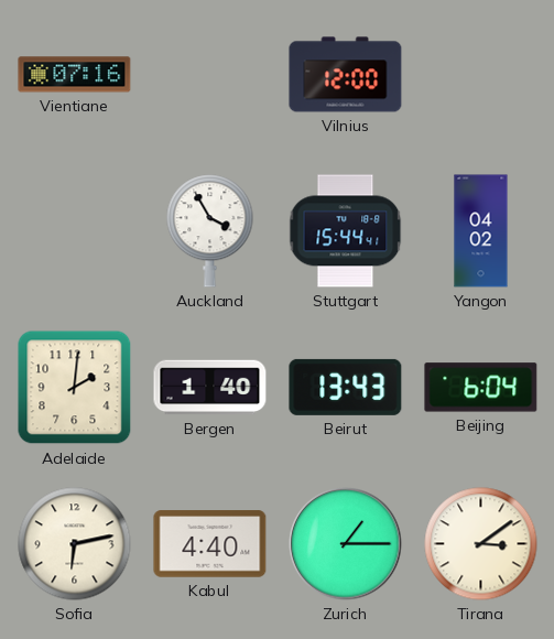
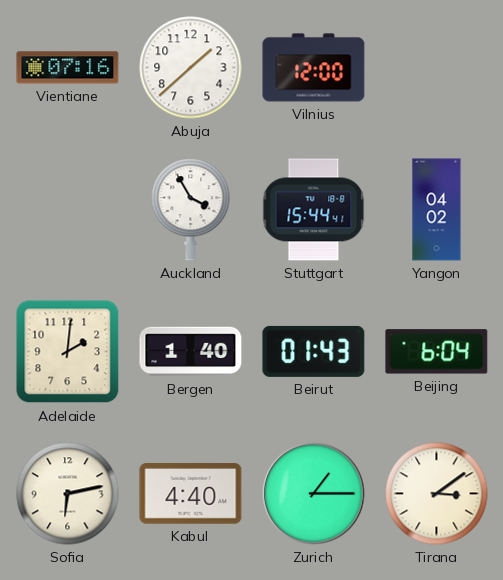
Abuja: none -> 1:38 (191, 68)
Beirut: 13:43 -> 01:43 (314, 351)
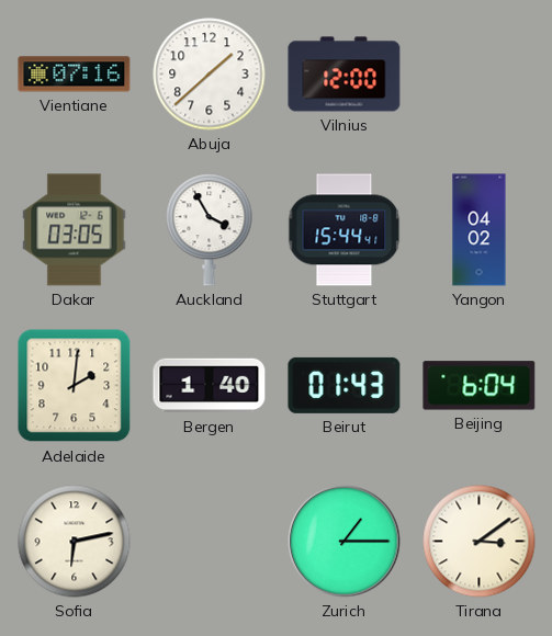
Dakar: none -> 03:05 (75, 230)
Kabul: 4:40 -> none (191, 494)
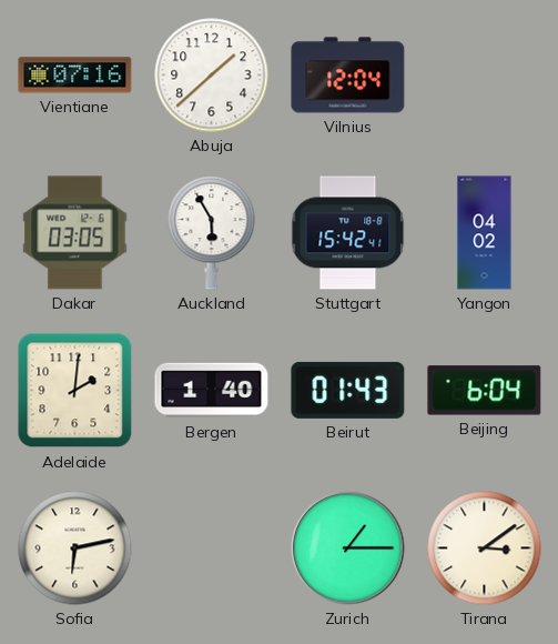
Vilnius: 12:00 -> 12:04 (348, 76)
Auckland: 3:55 -> 5:55 (212, 233)
Stuttgart: 15:44 -> 15:42 (348, 233)
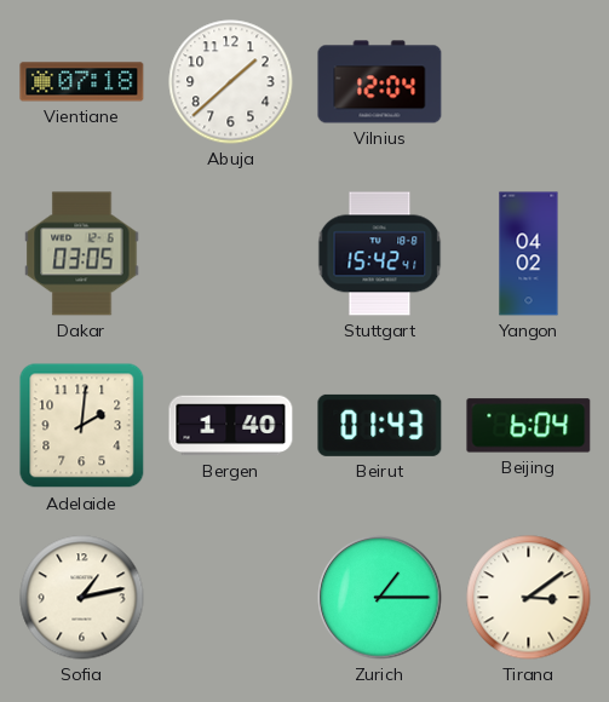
Vientiane: 07:16 -> 07:18 (82, 82)
Auckland: 5:55 -> none (212, 233)
Sofia: 6:13 -> 1:13 (82, 598)
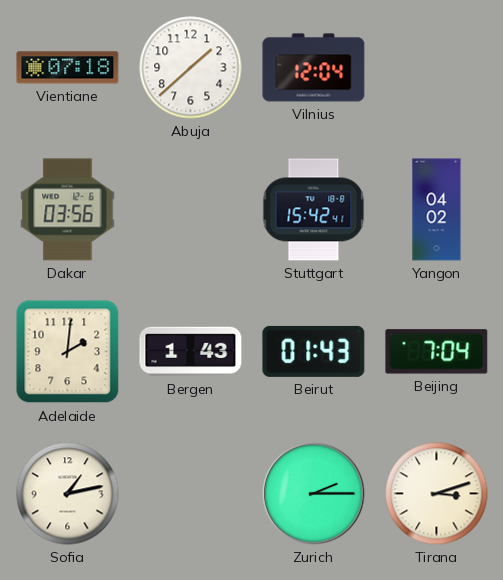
Dakar: 03:05 -> 03:56 (68, 210)
Bergen: 1:40 -> 1:43 (191, 352)
Beijing: 6:04 -> 7:04 (437, 352)
Zurich: 1:15 -> 2:15 (314, 494)
Tirana: 3:09 -> 3:12 (437, 494)
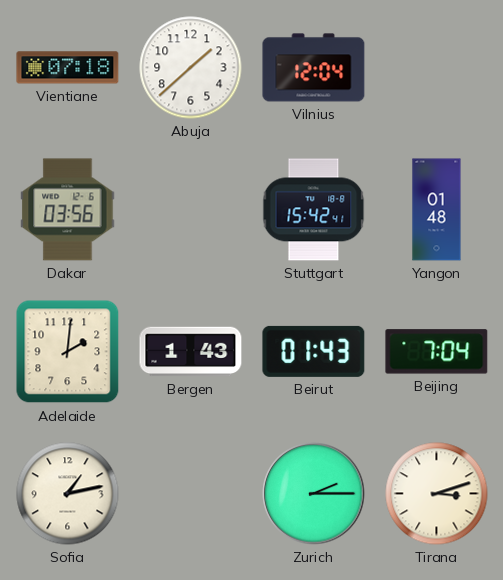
Yangon: 04:02 -> 01:48 (437, 210)
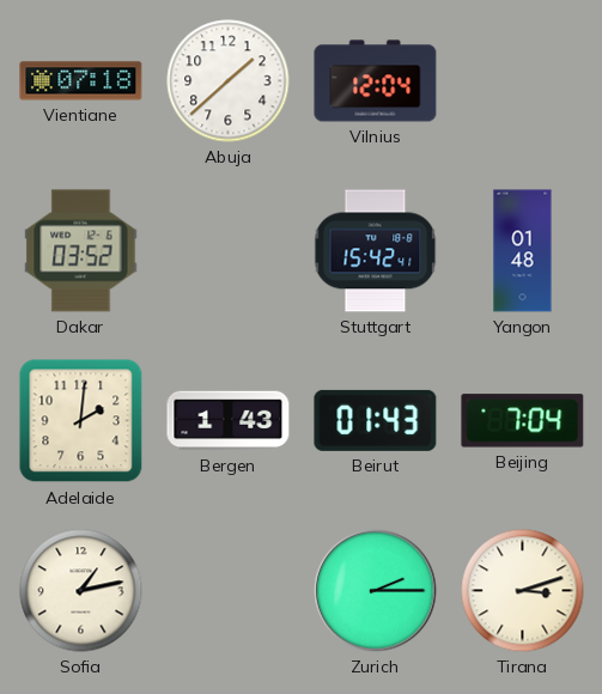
Dakar: 03:56 -> 03:52 (81, 251)
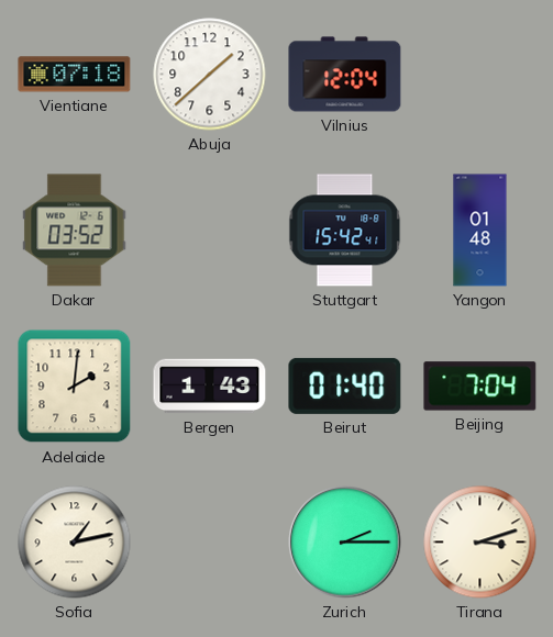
Beirut: 01:43 -> 01:40 (345, 385)
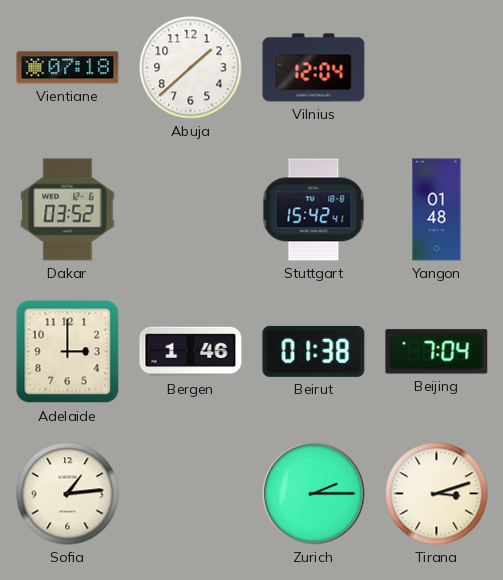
Adelaide: 2:01 -> 3:00 (68, 352)
Bergen: 1:43 -> 1:46 (191, 352)
Beirut: 01:40 -> 01:38 (314, 351)
Sofia: 1:13 -> 1:14 (68, 494)
